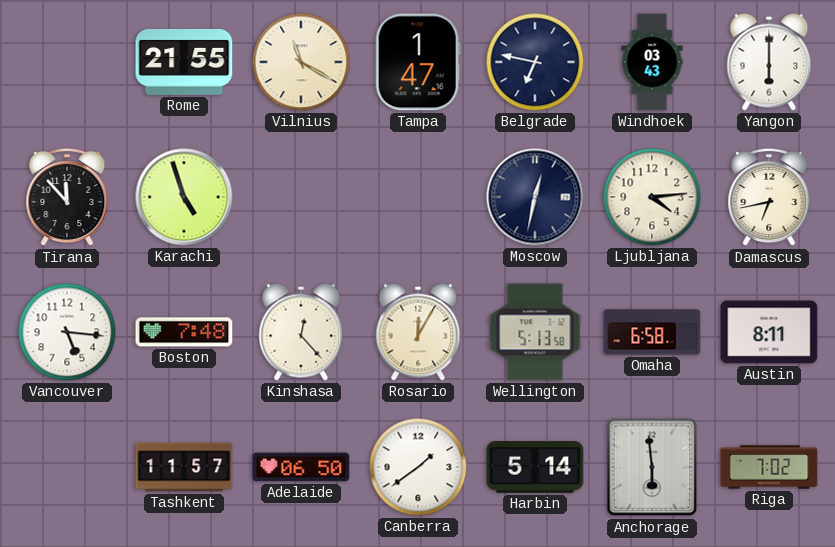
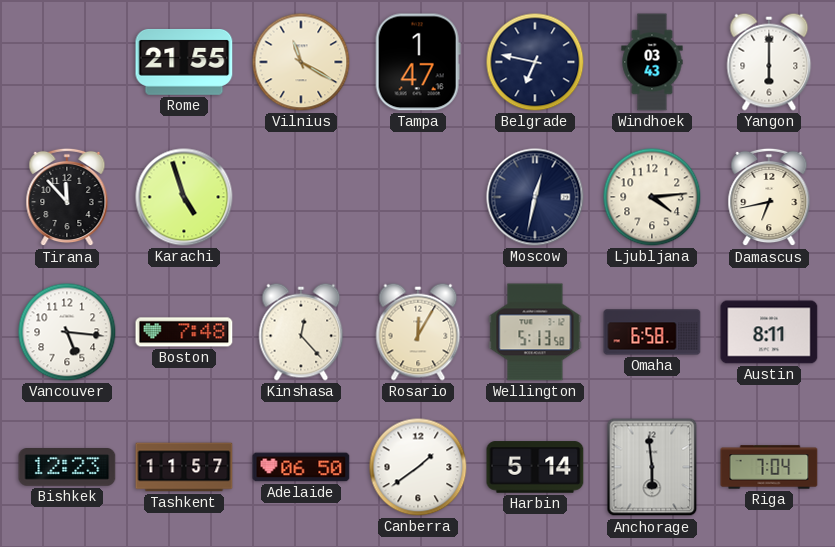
Bishkek: none -> 12:23 (67, 468)
Riga: 7:02 -> 7:04 (769, 467)
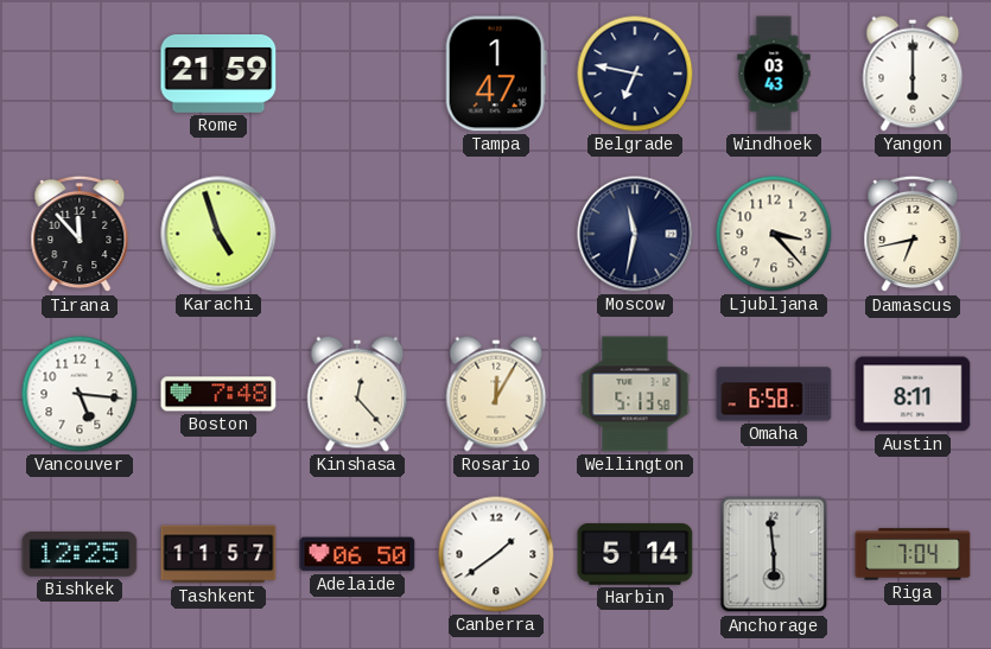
Rome: 21:55 -> 21:59 (218, 74)
Vilnius: 11:20 -> none (301, 62)
Moscow: 12:32 -> 11:32 (635, 234)
Ljubljana: 4:14 -> 3:23 (774, 234)
Bishkek: 12:23 -> 12:25 (80, 555)
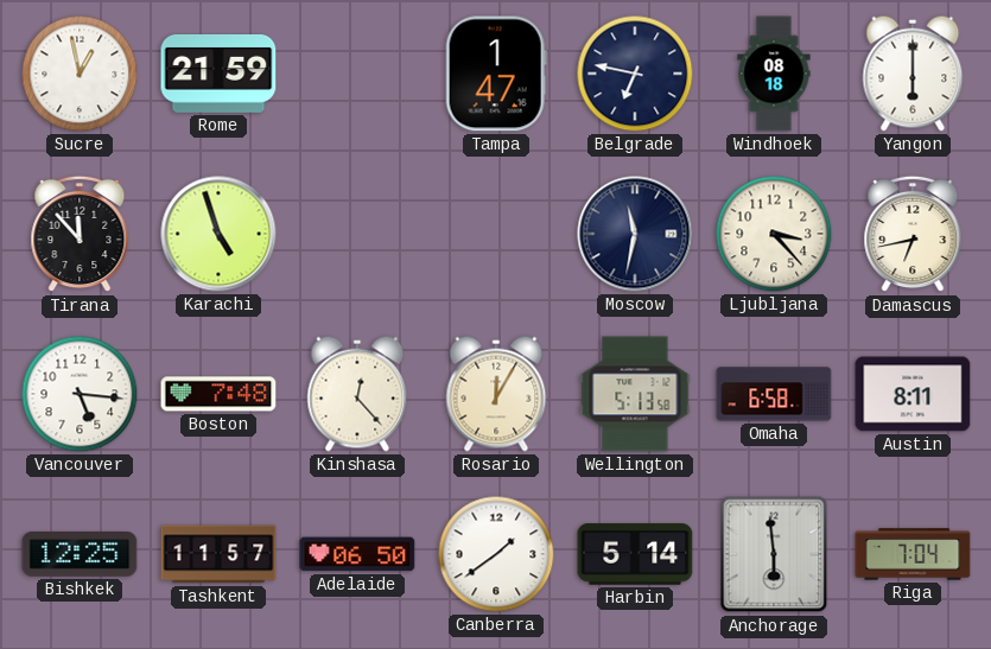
Sucre: none -> 12:58 (80, 74)
Windhoek: 03:43 -> 08:18 (774, 74)
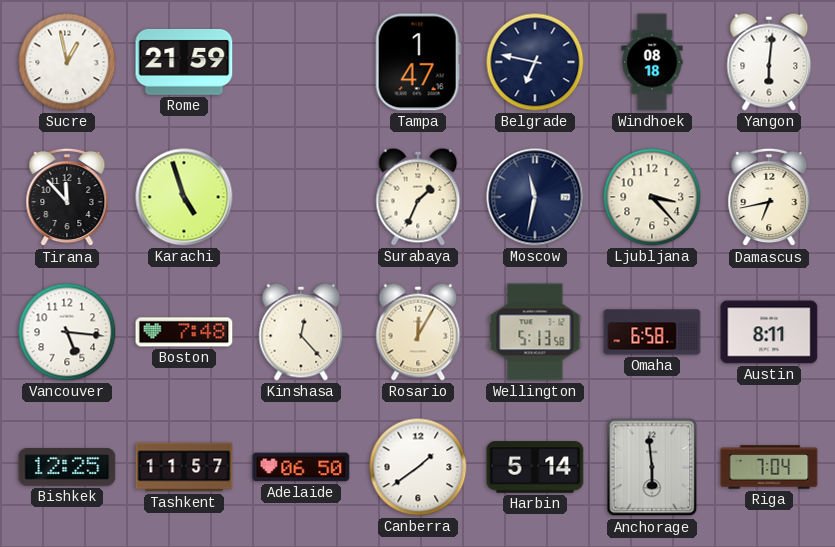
Yangon: 6:00 -> 6:01 (769, 62)
Surabaya: none -> 1:34 (418, 197)
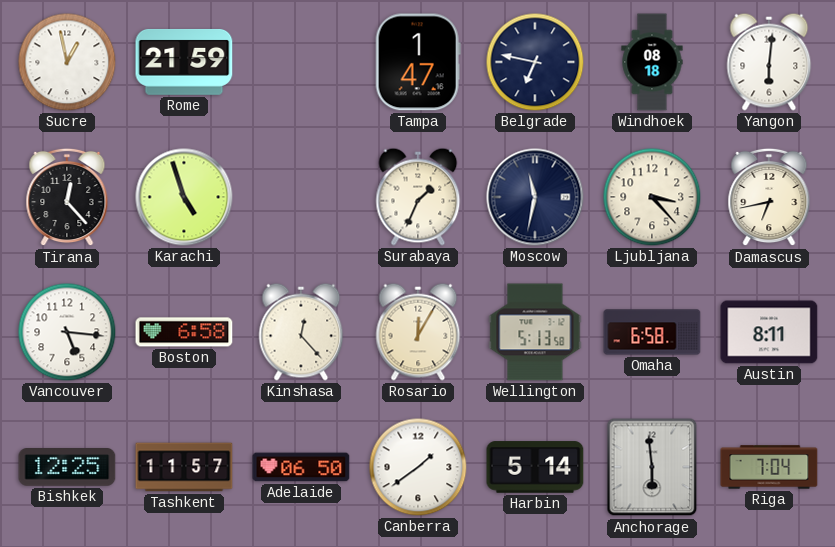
Tirana: 11:53 -> 12:23 (67, 197)
Boston: 7:48 -> 6:58 (184, 332)
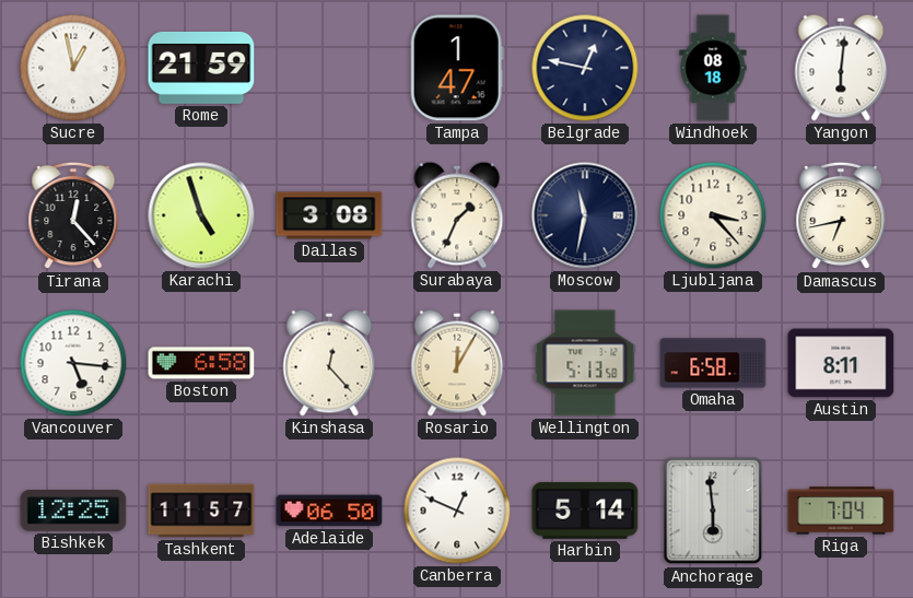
Belgrade: 6:47 -> 12:47 (585, 68)
Dallas: none -> 3:08 (329, 215)
Canberra: 1:39 -> 12:49 (457, 511)
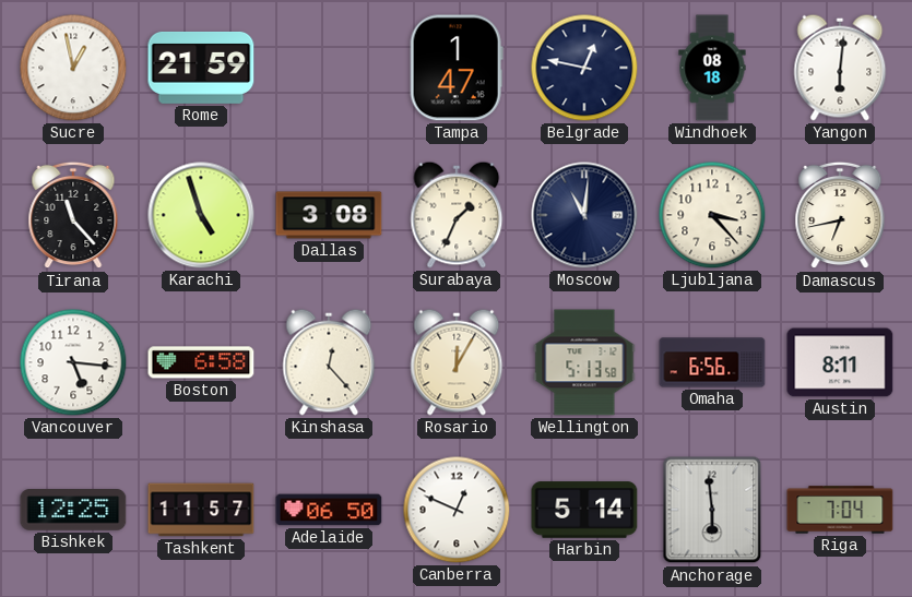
Tirana: 12:23 -> 11:23 (73, 215)
Moscow: 11:32 -> 11:01 (584, 215)
Omaha: 6:58 -> 6:56 (712, 362)
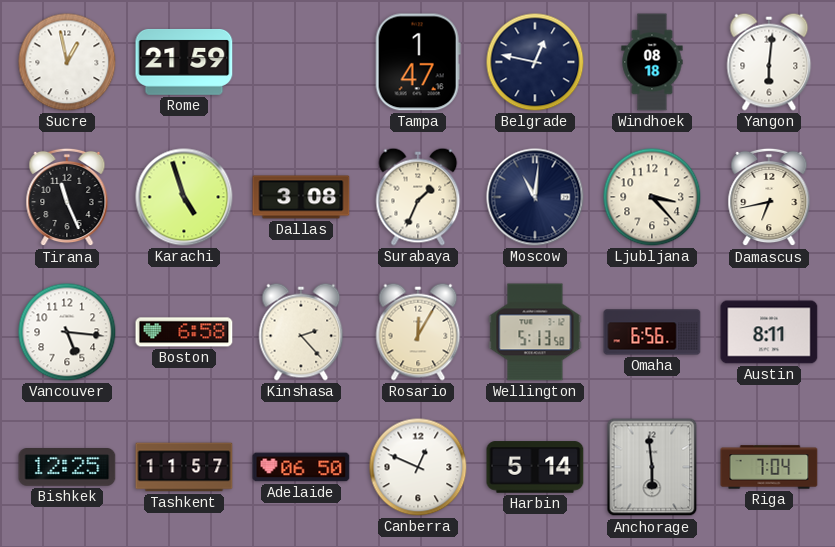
Tirana: 11:23 -> 11:26 (67, 197)
Kinshasa: 12:23 -> 2:23 (301, 332)
